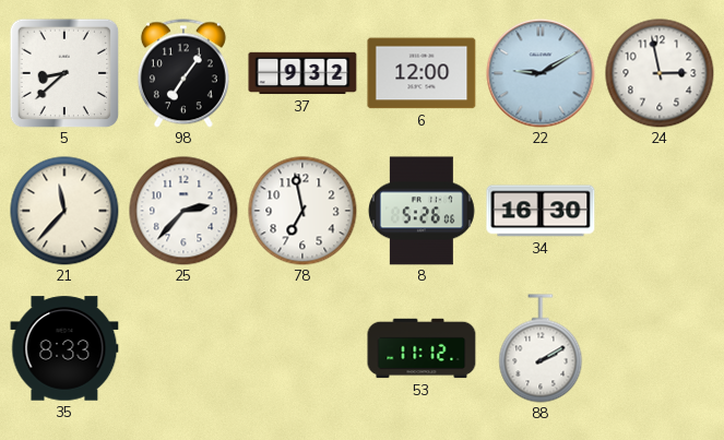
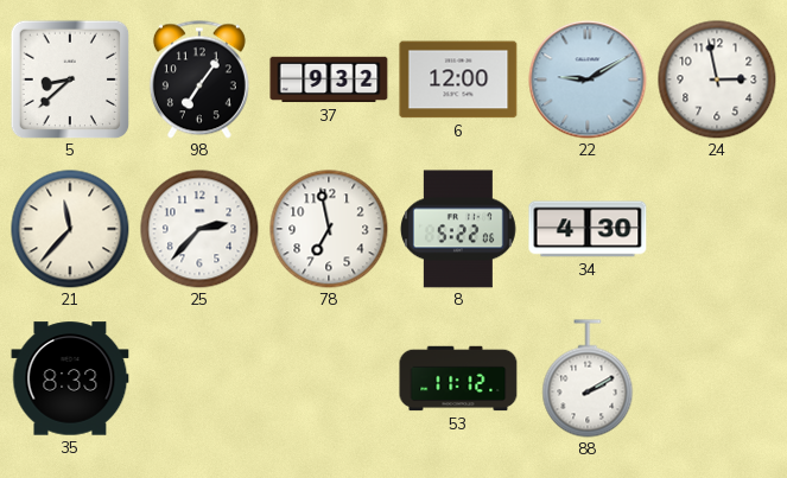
8: 5:26 -> 5:22 (458, 229)
34: 16:30 -> 4:30 (588, 229)
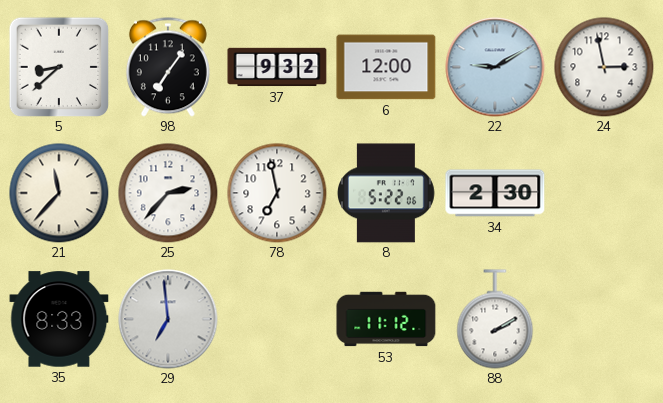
34: 4:30 -> 2:30 (495, 193)
29: none -> 6:59 (168, 319)
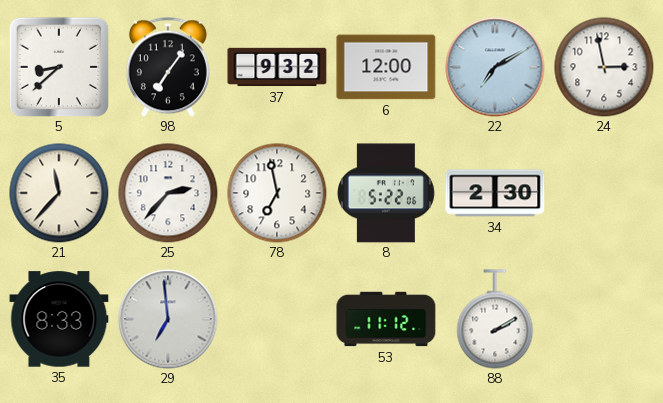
22: 9:10 -> 7:10 (495, 67)
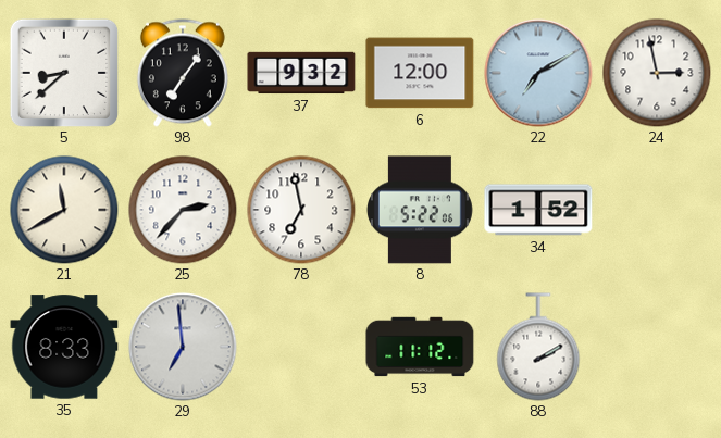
21: 11:37 -> 11:40 (64, 210)
34: 2:30 -> 1:52 (538, 210)
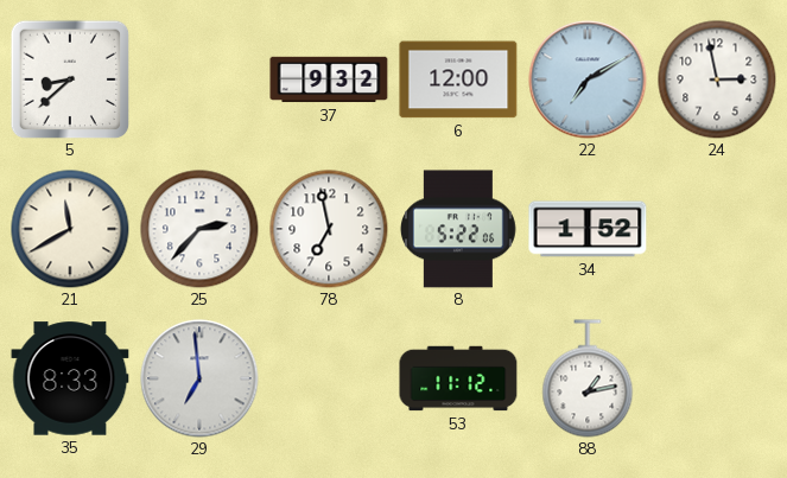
98: 7:06 -> none (183, 73)
88: 2:10 -> 1:13 (588, 378)
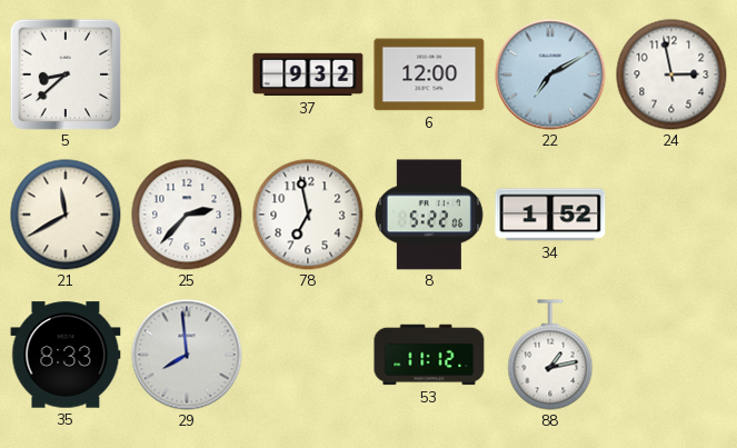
29: 6:59 -> 7:59 (187, 355)
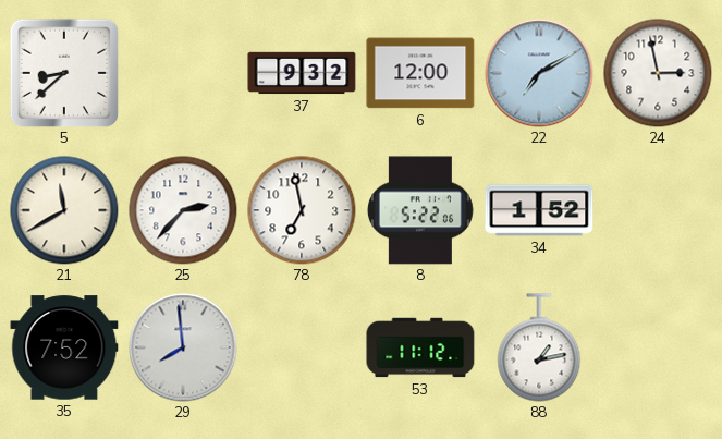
35: 8:33 -> 7:52 (64, 347)
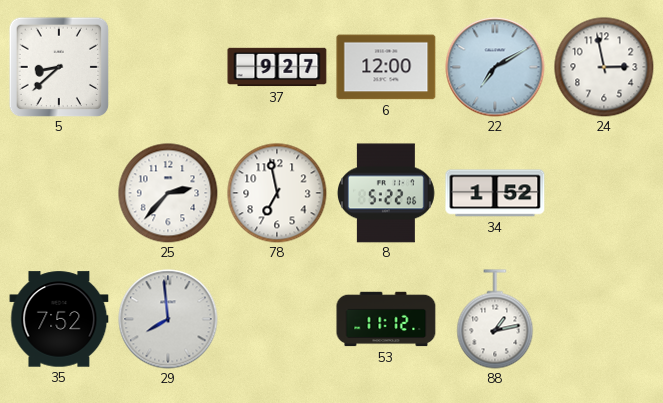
37: 9:32 -> 9:27 (277, 67)
21: 11:40 -> none (64, 210)
